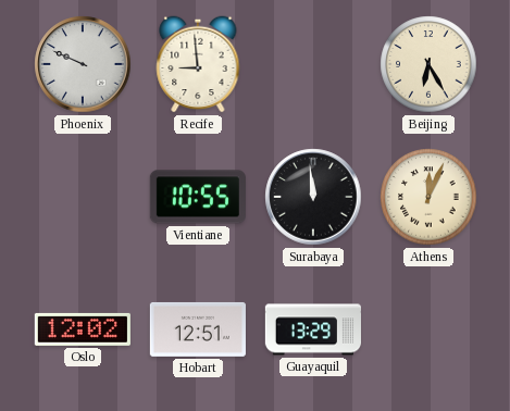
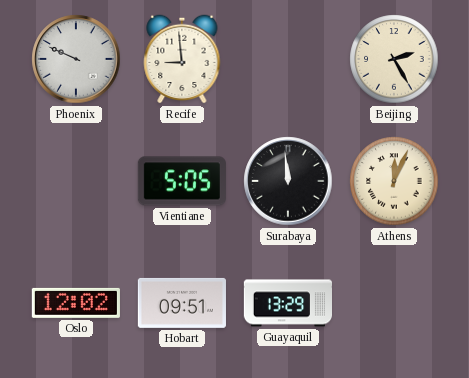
Beijing: 6:25 -> 2:25 (394, 59)
Vientiane: 10:55 -> 5:05 (182, 181)
Hobart: 12:51 -> 09:51 (182, 303)
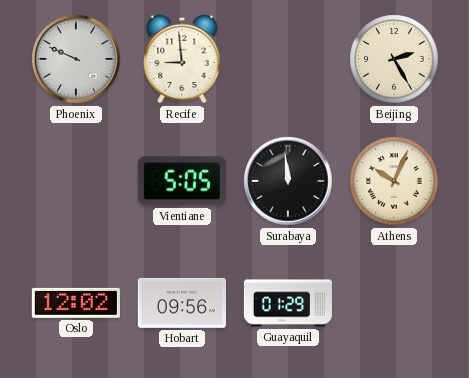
Athens: 12:04 -> 10:04 (394, 181)
Hobart: 09:51 -> 09:56 (182, 303)
Guayaquil: 13:29 -> 01:29 (287, 303)
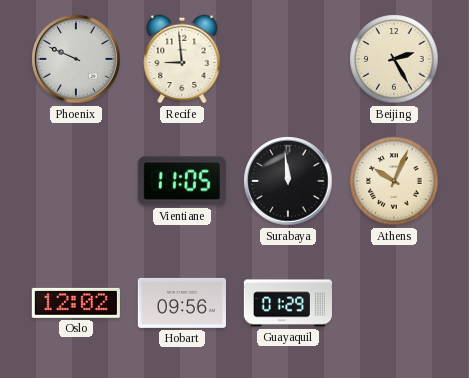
Vientiane: 5:05 -> 11:05 (182, 181)
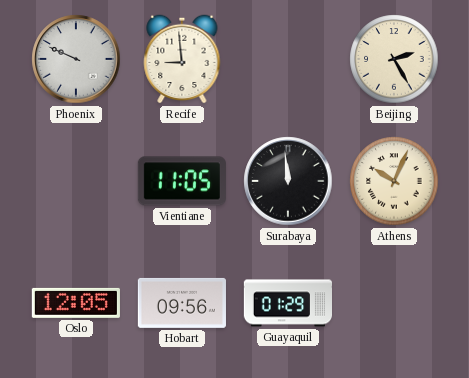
Oslo: 12:02 -> 12:05 (76, 303)
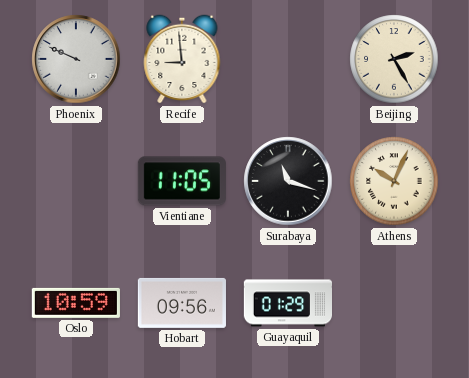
Surabaya: 11:59 -> 11:18 (288, 181)
Oslo: 12:05 -> 10:59 (76, 303)
